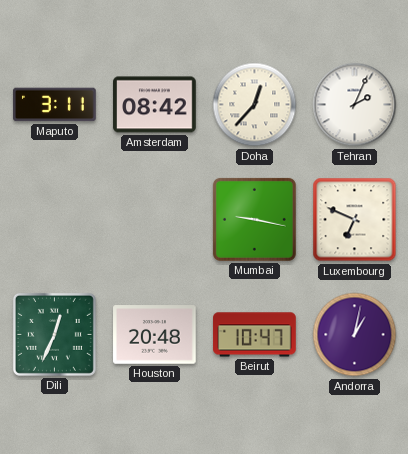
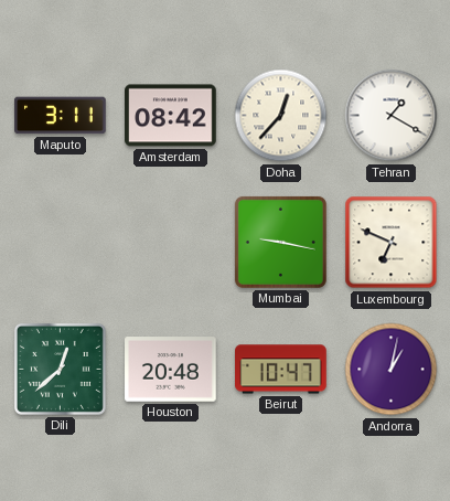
Tehran: 2:04 -> 1:20 (392, 116)
Dili: 12:34 -> 12:38 (60, 369)
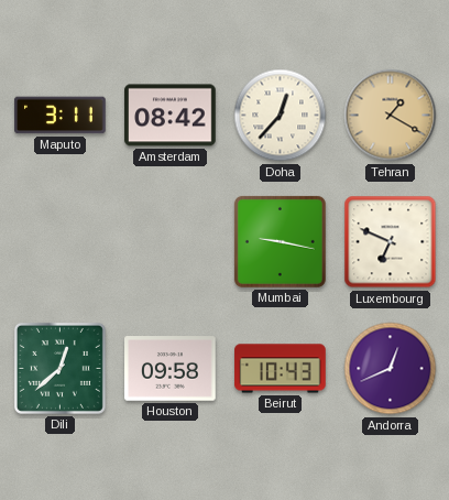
Tehran dial: white -> champagne (391, 116)
Houston: 20:48 -> 09:58 (171, 369)
Beirut: 10:47 -> 10:43 (281, 369)
Andorra: 1:02 -> 12:41 (391, 369)
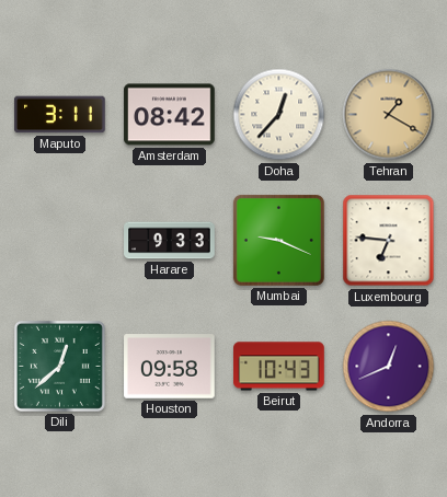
Harare: none -> 9:33 (170, 241)
Mumbai: 9:17 -> 9:19 (278, 240)
Luxembourg: 6:49 -> 6:46 (389, 241)
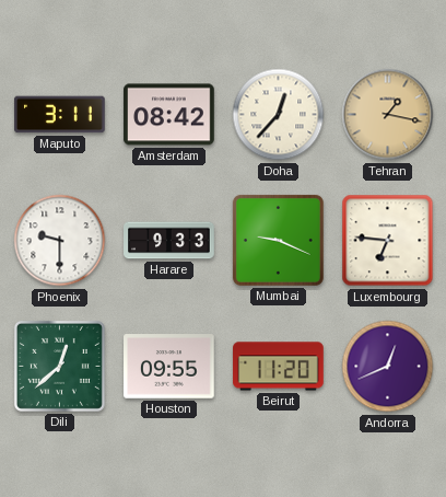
Tehran: 1:20 -> 1:17 (388, 115)
Phoenix: none -> 9:30 (60, 241)
Houston: 09:58 -> 09:55 (169, 367)
Beirut: 10:43 -> 11:20 (279, 367)
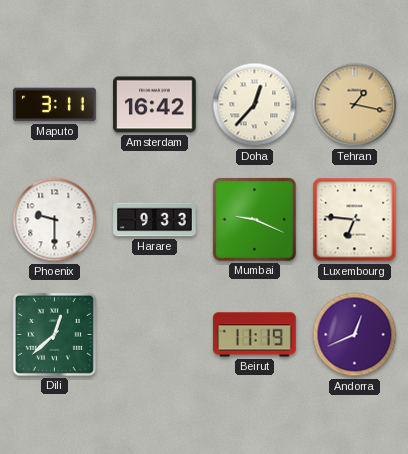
Amsterdam: 08:42 -> 16:42 (155, 105)
Houston: 09:55 -> none (169, 367)
Beirut: 11:20 -> 11:19 (255, 335)
